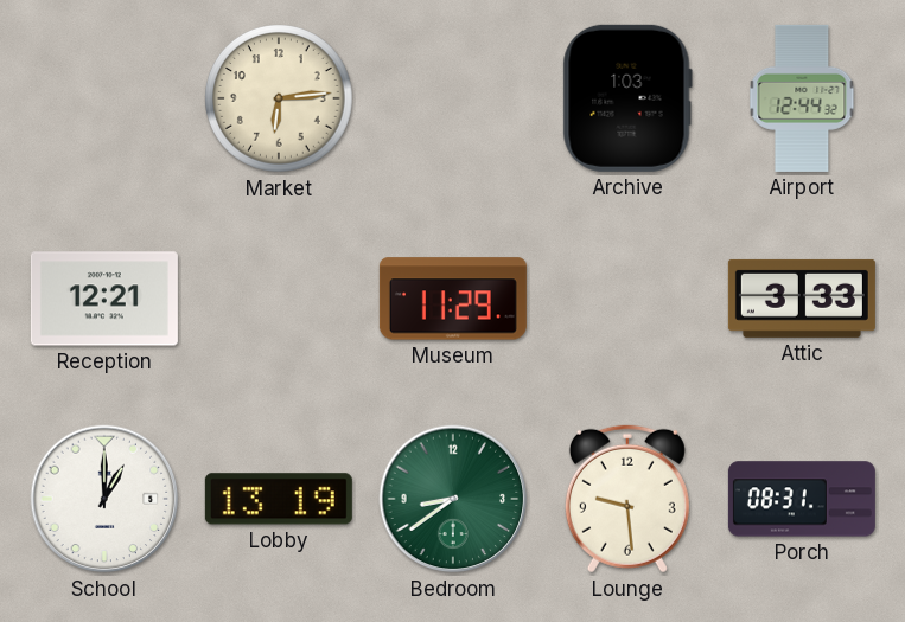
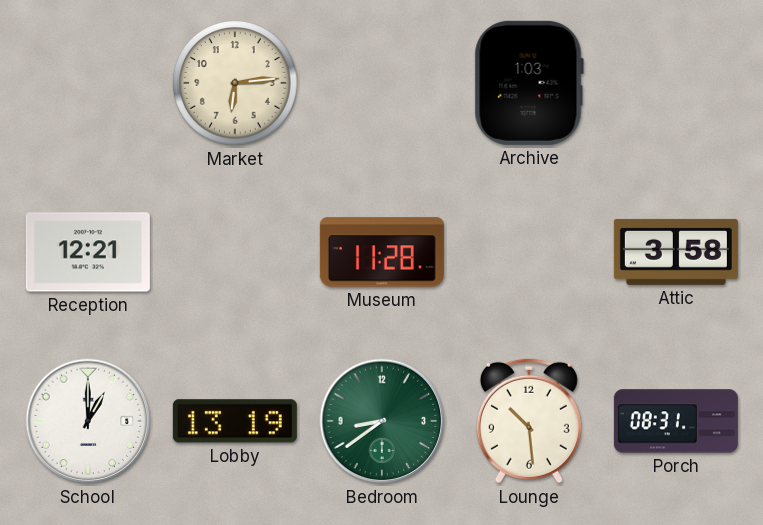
Airport: 12:44 -> none (802, 98)
Museum: 11:29 -> 11:28 (382, 252)
Attic: 3:33 -> 3:58 (676, 252)
Lounge: 9:29 -> 10:29 (529, 421)
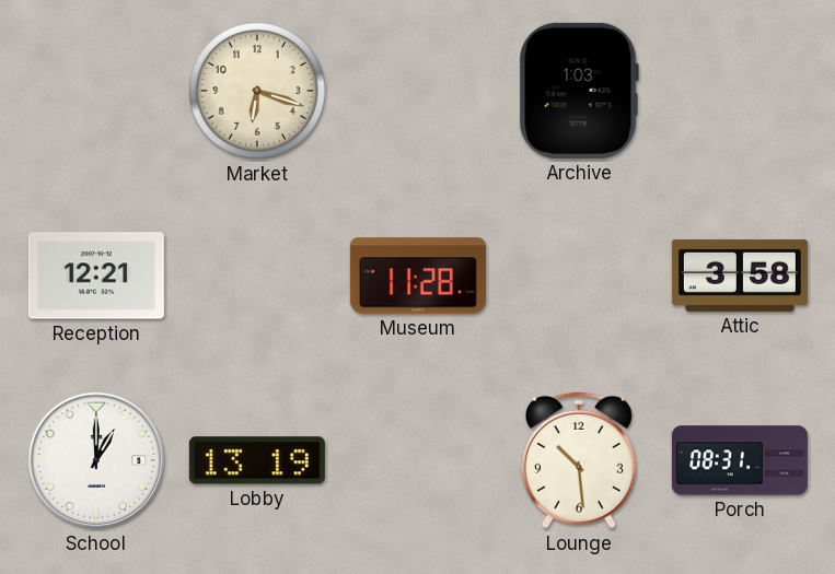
Market: 6:14 -> 6:18 (258, 92)
Bedroom: 8:39 -> none (382, 421)
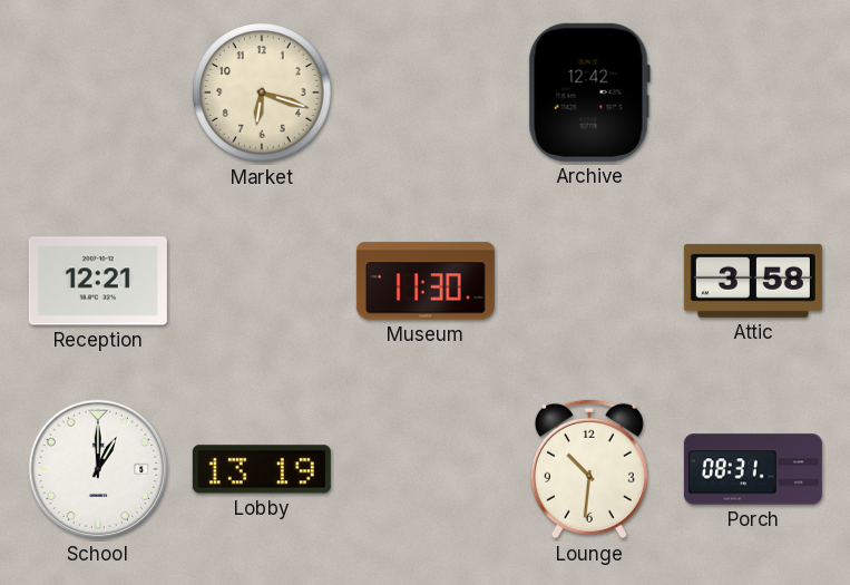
Archive: 1:03 -> 12:42 (589, 92)
Museum: 11:28 -> 11:30 (426, 281)
Lounge: 10:29 -> 10:31 (589, 469)
